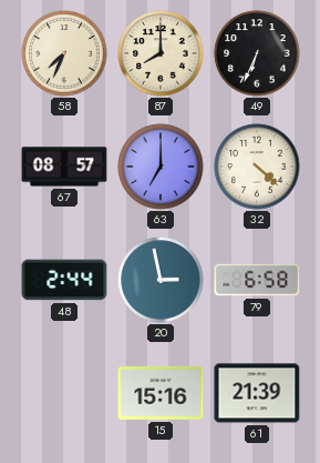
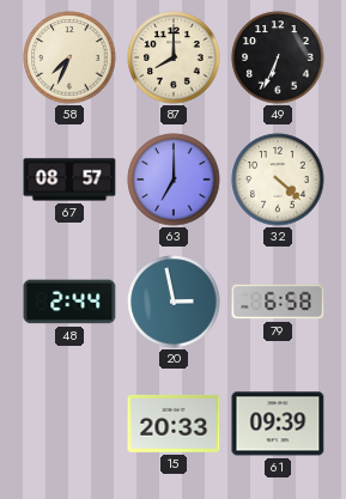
15: 15:16 -> 20:33 (174, 424)
61: 21:39 -> 09:39 (278, 424)
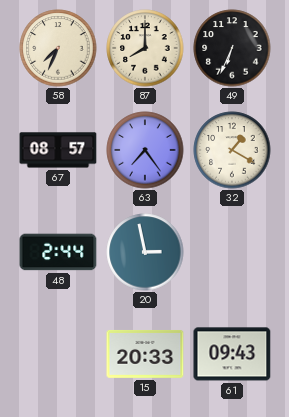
63: 7:00 -> 7:24 (145, 150)
32: 4:22 -> 1:20 (232, 150)
79: 6:58 -> none (278, 302)
61: 09:39 -> 09:43 (232, 354)
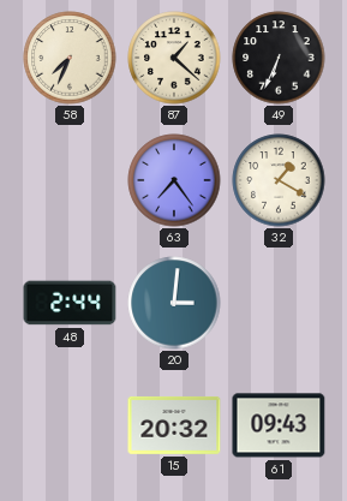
87: 8:00 -> 1:22 (174, 58)
67: 08:57 -> none (58, 150)
20: 2:58 -> 3:01 (174, 303)
15: 20:33 -> 20:32 (174, 425)
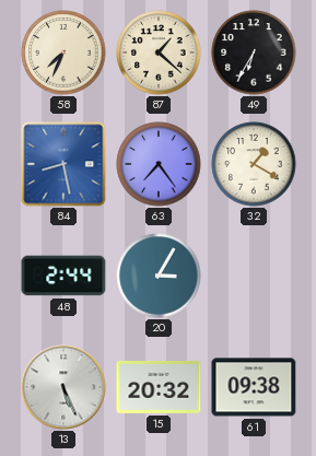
49: 6:34 -> 6:35 (254, 52)
84: none -> 8:28 (63, 164)
20: 3:01 -> 3:05 (159, 276)
13: none -> 5:26 (63, 387)
61: 09:43 -> 09:38 (254, 387)
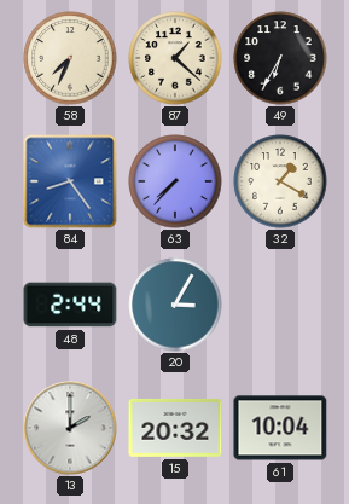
84: 8:28 -> 8:24 (70, 181)
63: 7:24 -> 7:37 (175, 181)
13: 5:26 -> 2:00 (70, 428)
61: 09:38 -> 10:04 (280, 428)
